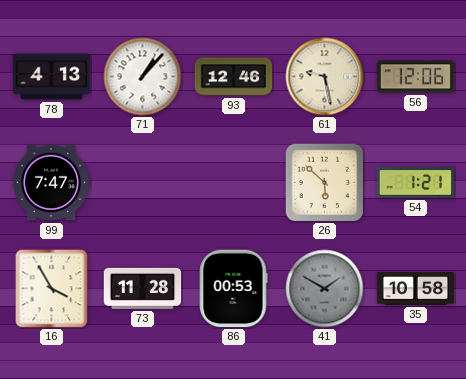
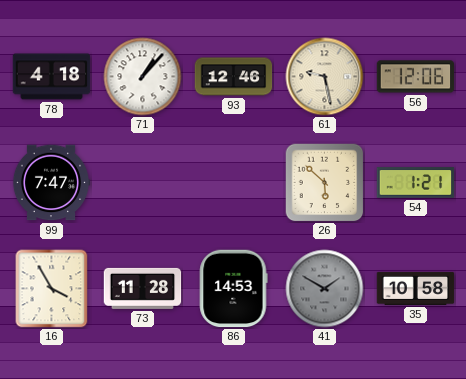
78: 4:13 -> 4:18 (52, 77)
86: 00:53 -> 14:53 (233, 289)
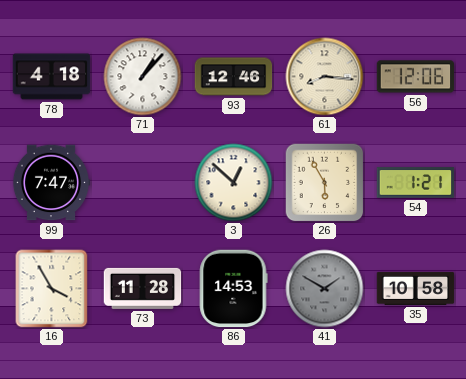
61: 9:28 -> 8:16 (325, 77)
3: none -> 12:52 (234, 183)
26: 5:52 -> 5:55 (325, 183)
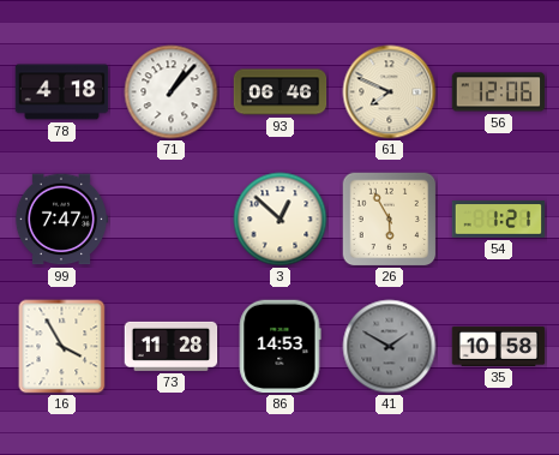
93: 12:46 -> 06:46 (281, 92)
61: 8:16 -> 7:49 (390, 92)
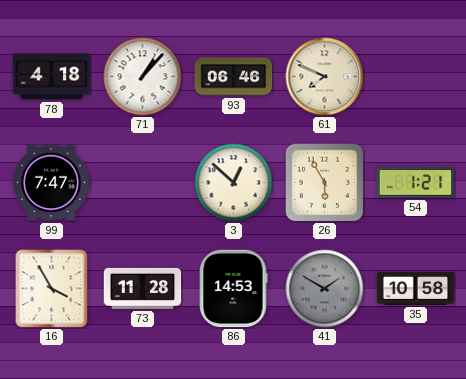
56: 12:06 -> none (499, 92)
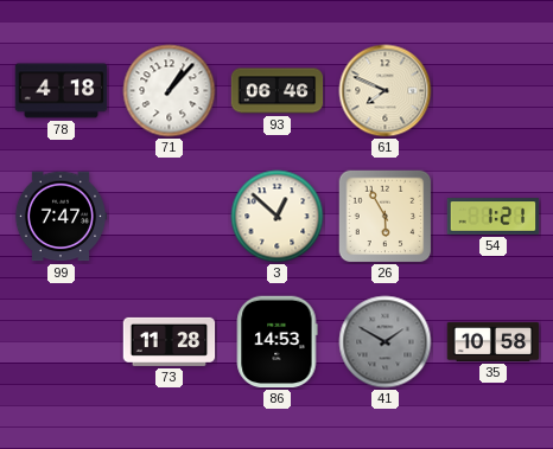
16: 3:55 -> none (52, 289)
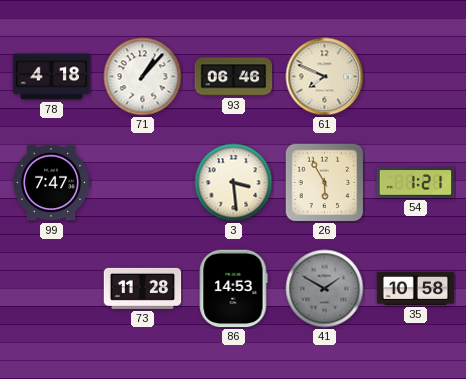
3: 12:52 -> 3:29 (234, 183)
